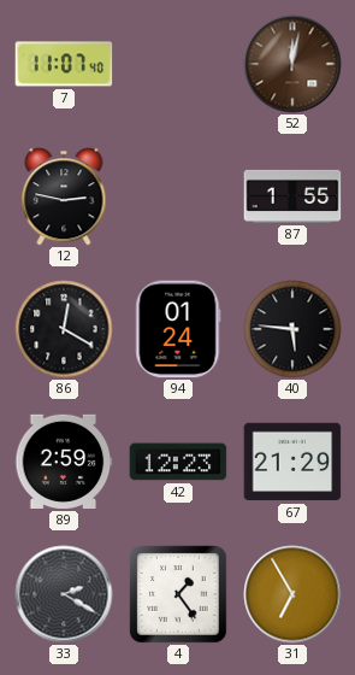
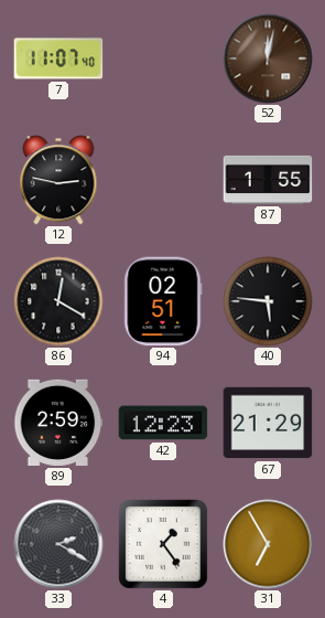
94: 01:24 -> 02:51 (163, 301)
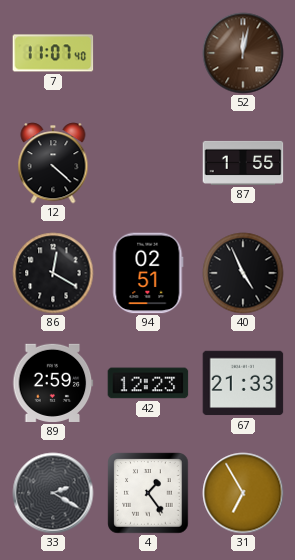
12: 2:47 -> 4:22 (53, 163)
40: 5:46 -> 4:56 (243, 273)
67: 21:29 -> 21:33 (243, 383)
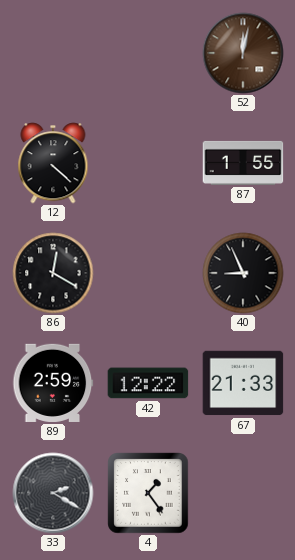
7: 11:07 -> none (53, 53)
94: 02:51 -> none (148, 273)
40: 4:56 -> 8:56 (243, 273)
42: 12:23 -> 12:22 (148, 383)
31: 6:55 -> none (243, 493)
